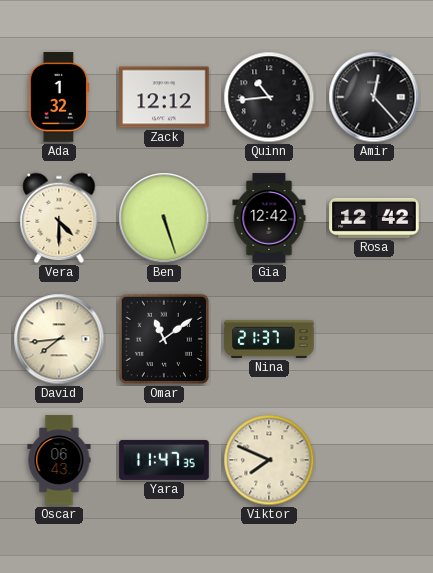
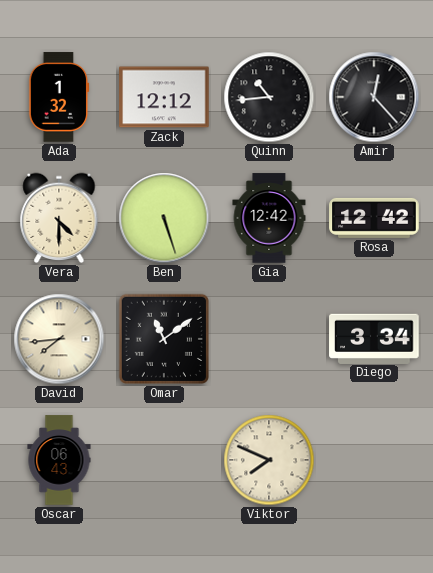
Nina: 21:37 -> none (269, 339)
Diego: none -> 3:34 (374, 338)
Yara: 11:47 -> none (164, 460)
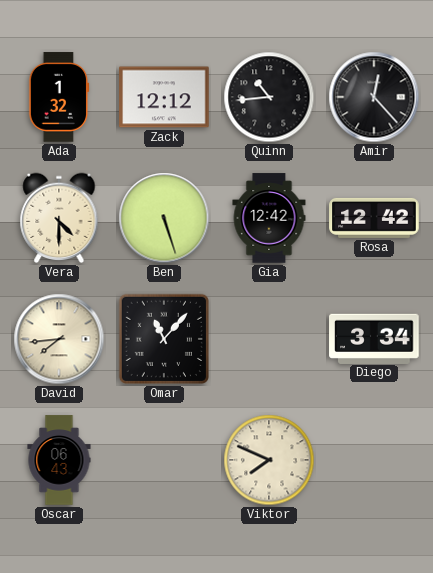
Omar: 11:09 -> 11:07 (164, 339)
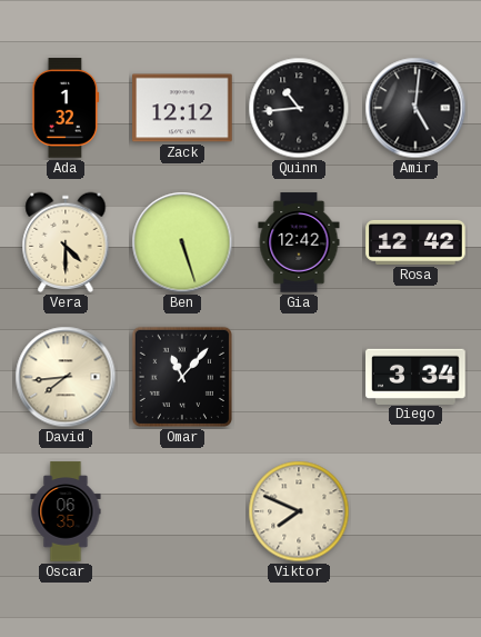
Amir: 12:23 -> 5:01 (415, 108)
Oscar: 06:43 -> 06:35 (66, 511)
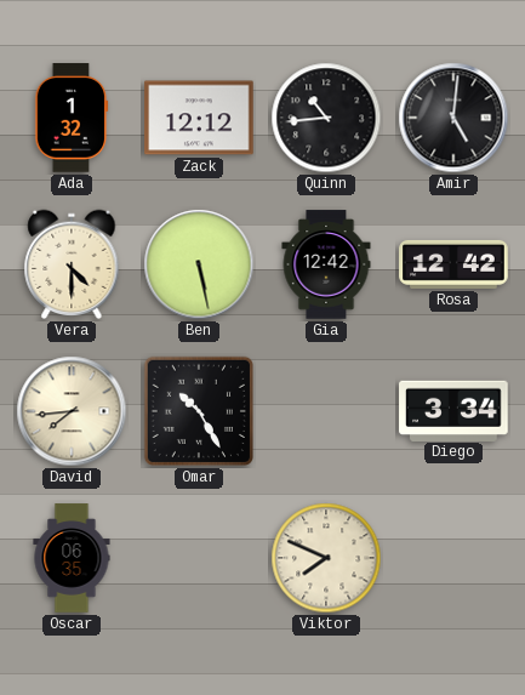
Ben: 5:27 -> 5:28 (199, 264)
Omar: 11:07 -> 10:25 (199, 411)
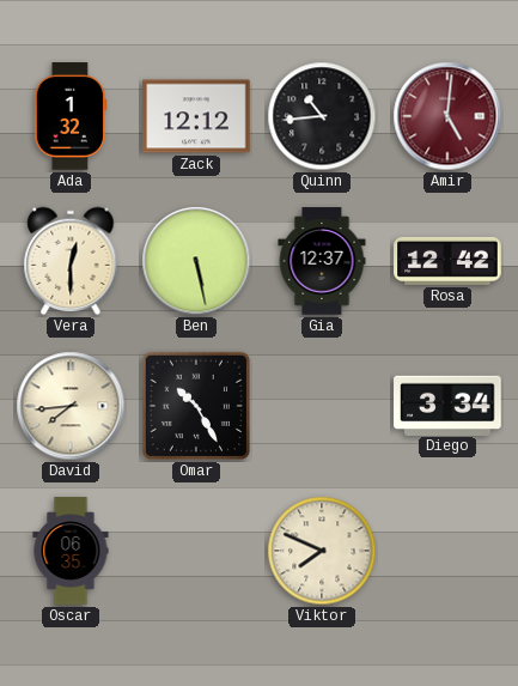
Amir dial: black -> burgundy (447, 116)
Vera: 4:30 -> 12:30 (71, 261)
Gia: 12:42 -> 12:37 (322, 261)
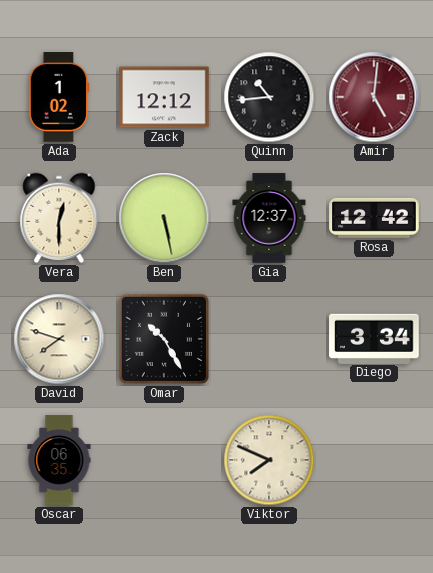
Ada: 1:32 -> 1:02 (59, 97)
David: 7:44 -> 7:48 (59, 339)
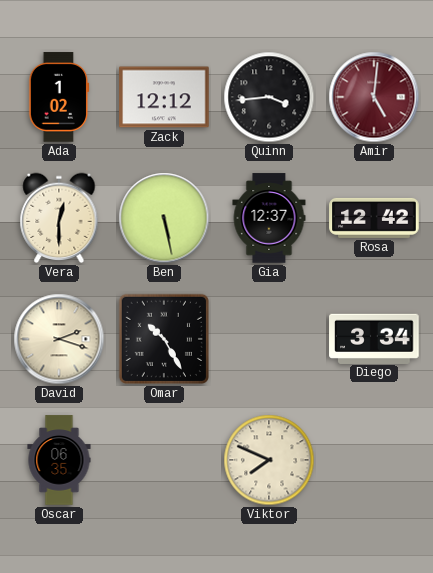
Quinn: 10:44 -> 3:44 (269, 97)
David: 7:48 -> 2:18 (59, 339)
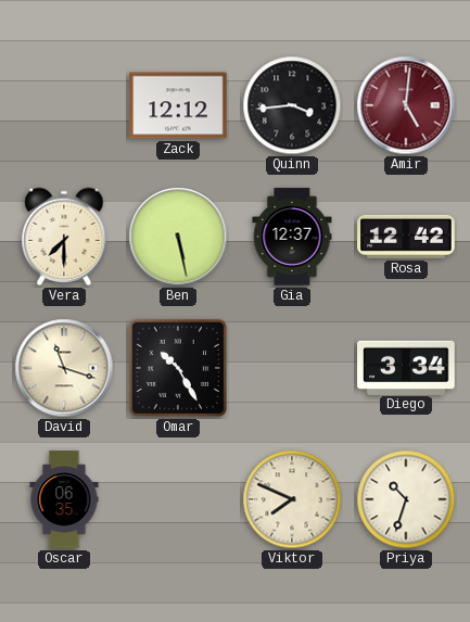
Ada: 1:02 -> none (59, 97)
Vera: 12:30 -> 7:30 (64, 237)
David: 2:18 -> 11:18 (64, 368)
Priya: none -> 10:33 (406, 499)
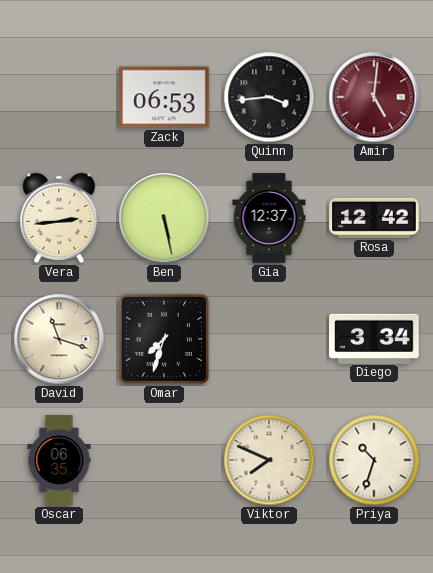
Zack: 12:12 -> 06:53 (164, 97)
Vera: 7:30 -> 2:44 (59, 218)
Omar: 10:25 -> 7:33 (164, 339)
